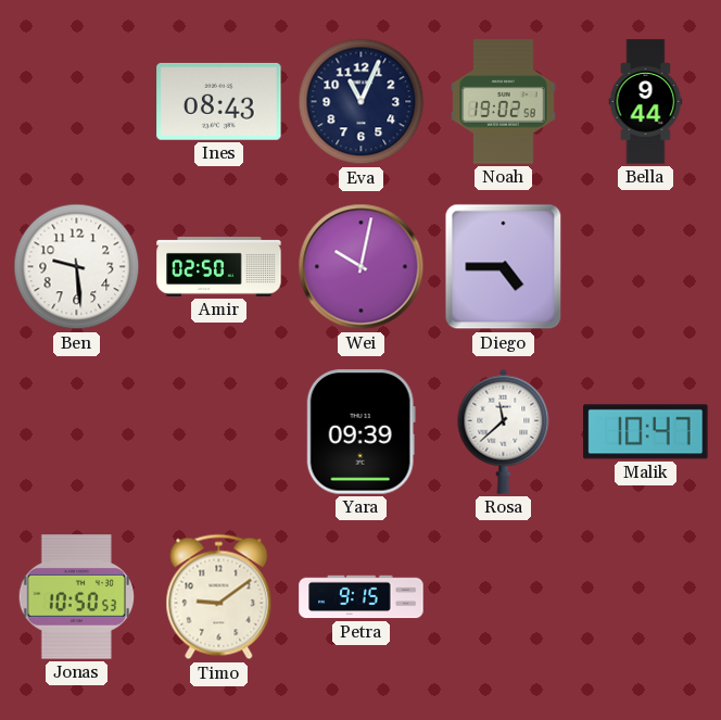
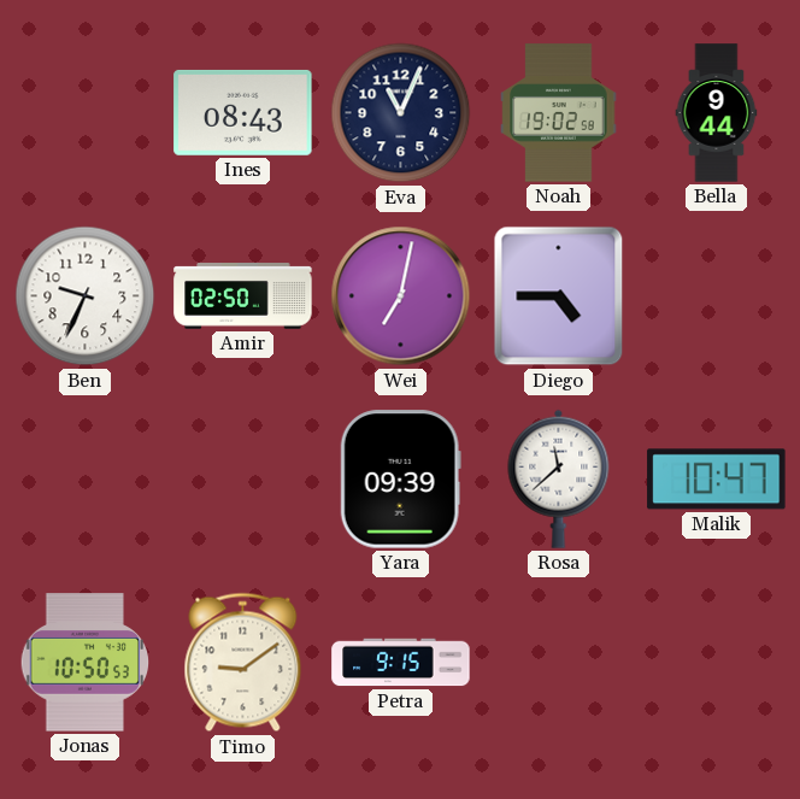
Ben: 9:29 -> 9:34 (86, 296)
Wei: 10:02 -> 7:02 (401, 296)
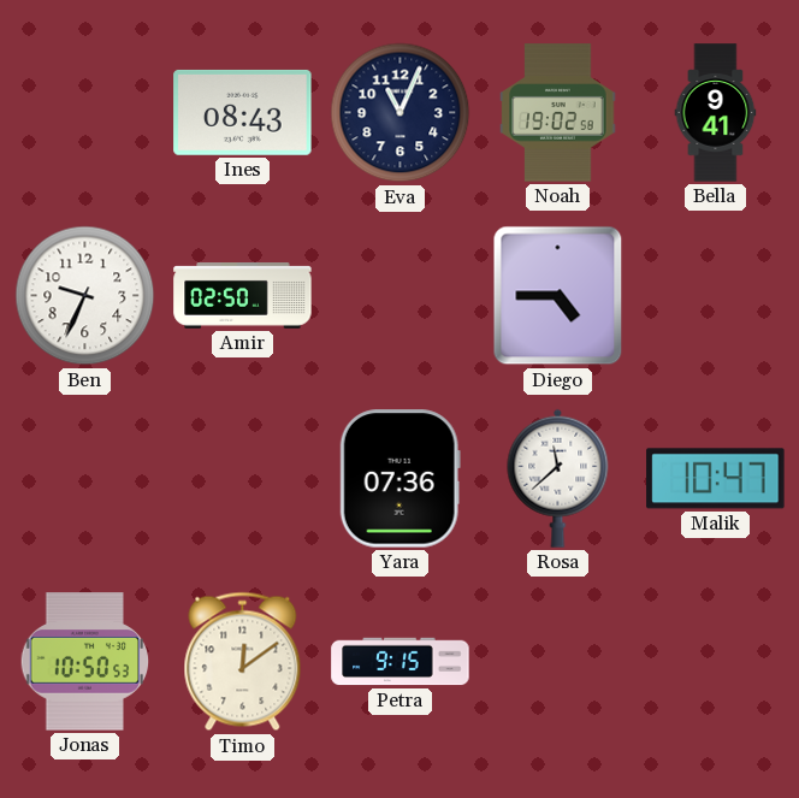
Bella: 9:44 -> 9:41 (716, 113)
Wei: 7:02 -> none (401, 296)
Yara: 09:39 -> 07:36 (399, 479)
Timo: 9:09 -> 12:09 (243, 662)
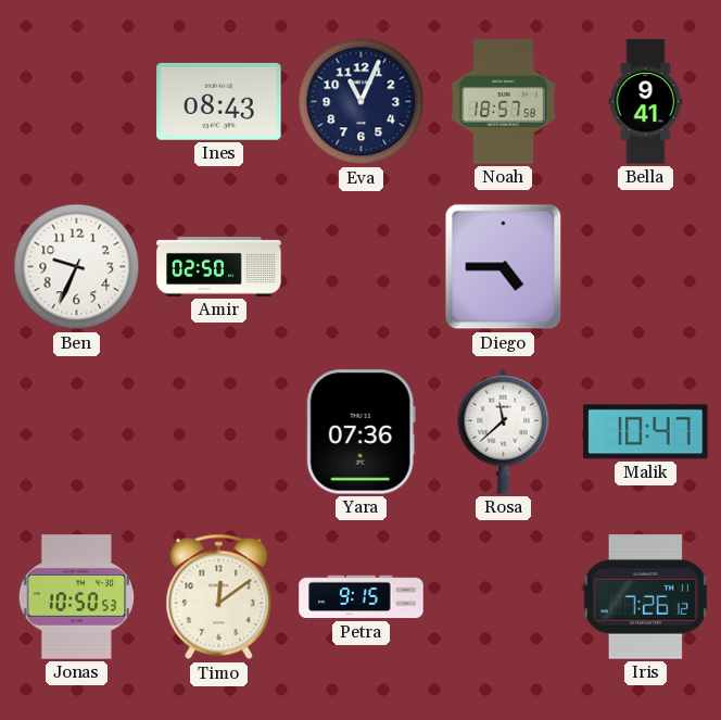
Noah: 19:02 -> 18:57 (504, 102)
Iris: none -> 7:26 (645, 597)
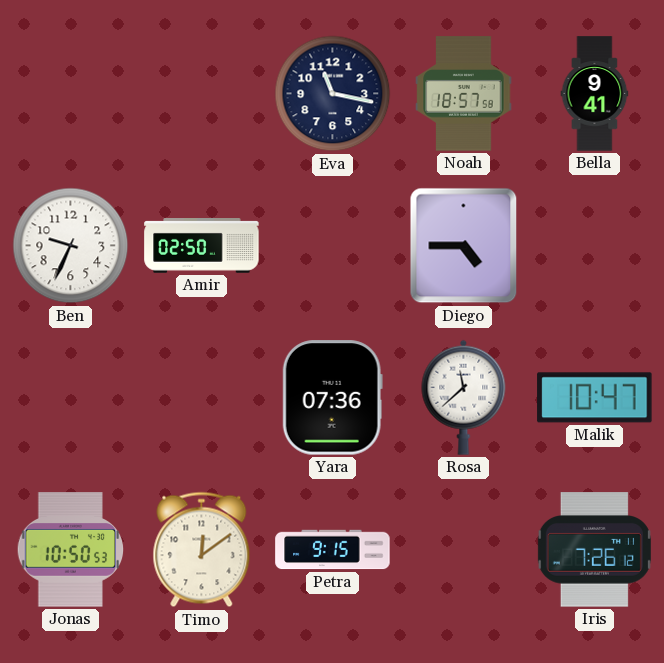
Ines: 08:43 -> none (219, 101)
Eva: 11:04 -> 11:17 (333, 94)
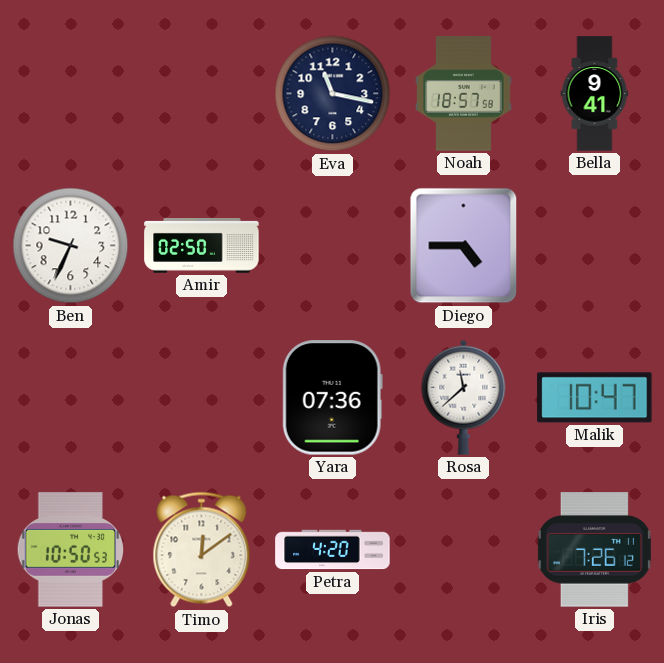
Petra: 9:15 -> 4:20 (333, 550)
